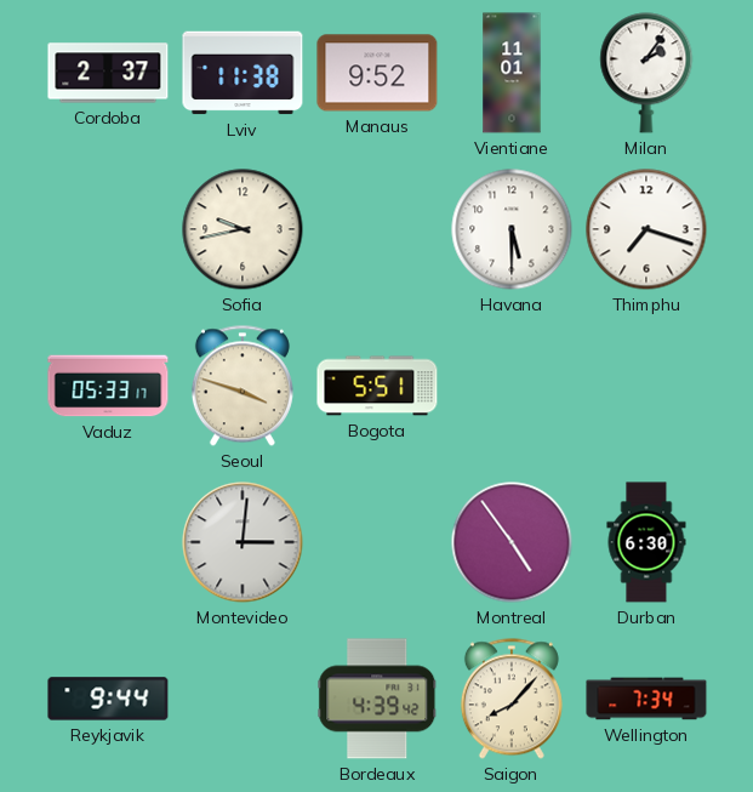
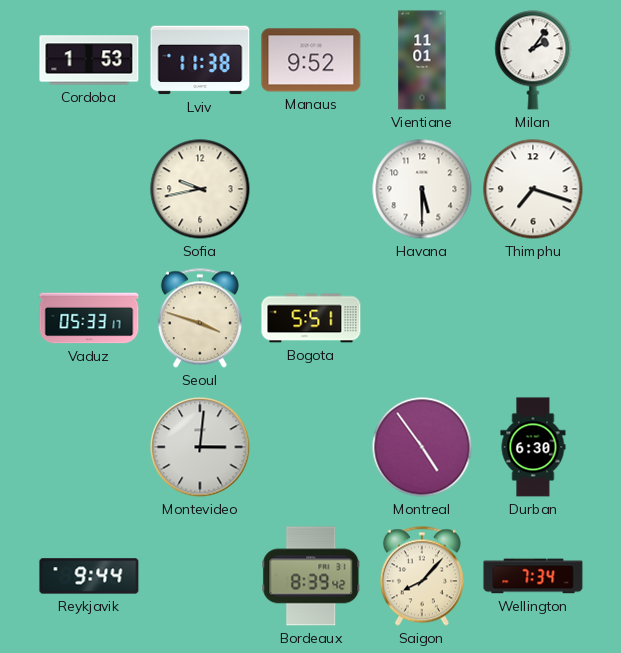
Cordoba: 2:37 -> 1:53 (89, 60)
Bordeaux: 4:39 -> 8:39 (311, 576)
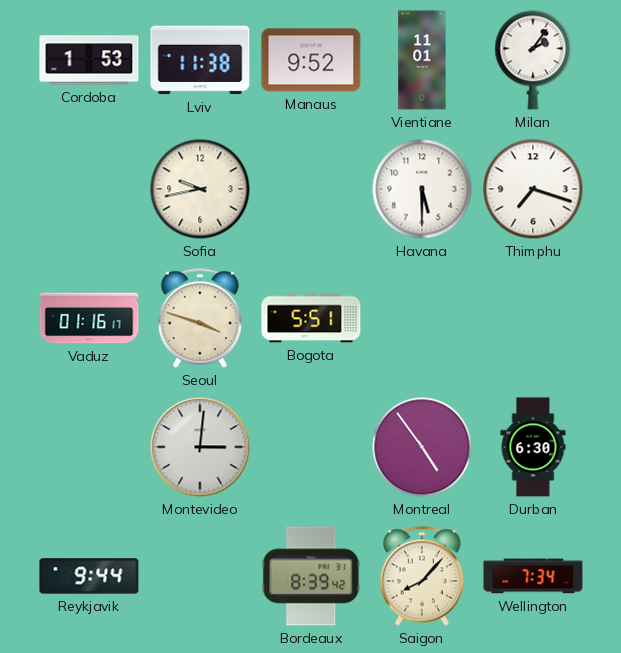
Vaduz: 05:33 -> 01:16 (89, 318)
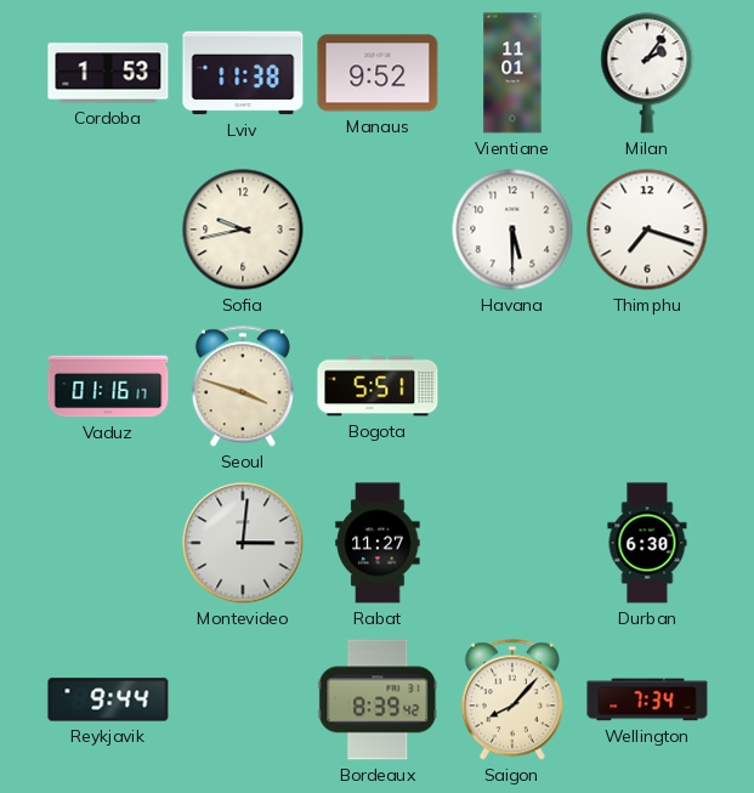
Rabat: none -> 11:27 (378, 543)
Montreal: 4:54 -> none (422, 447)
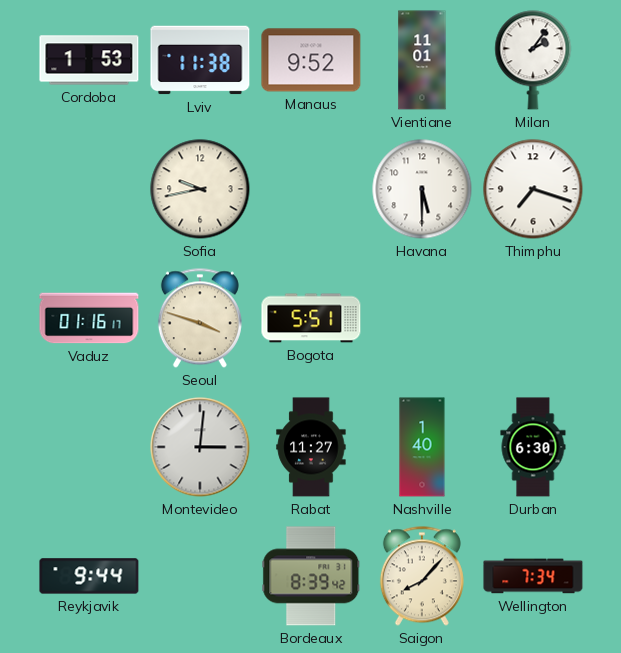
Nashville: none -> 1:40 (422, 447)
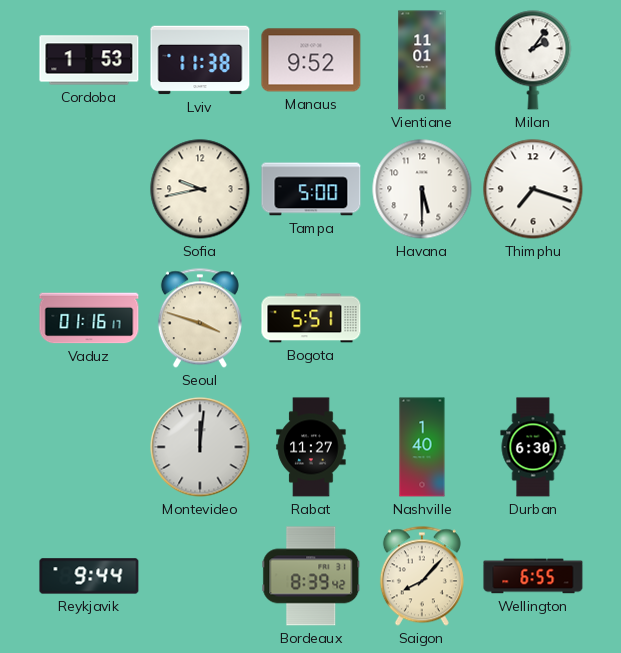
Tampa: none -> 5:00 (311, 189)
Montevideo: 3:01 -> 12:01 (200, 447)
Wellington: 7:34 -> 6:55 (533, 576)
